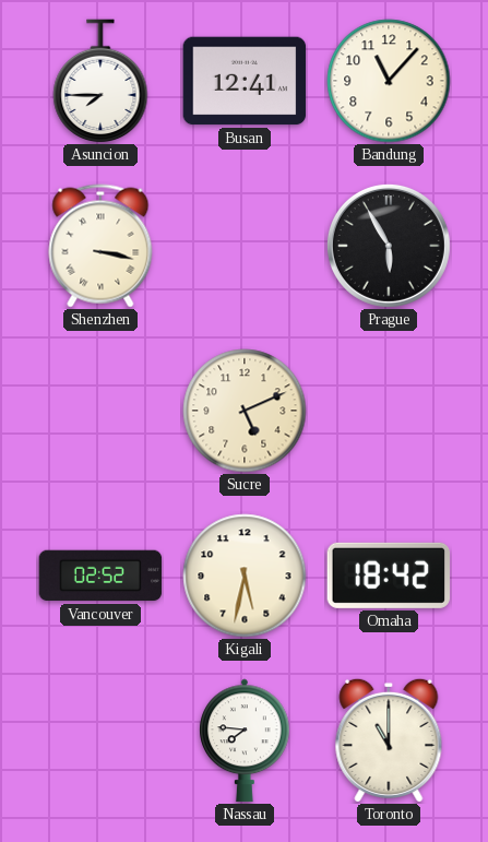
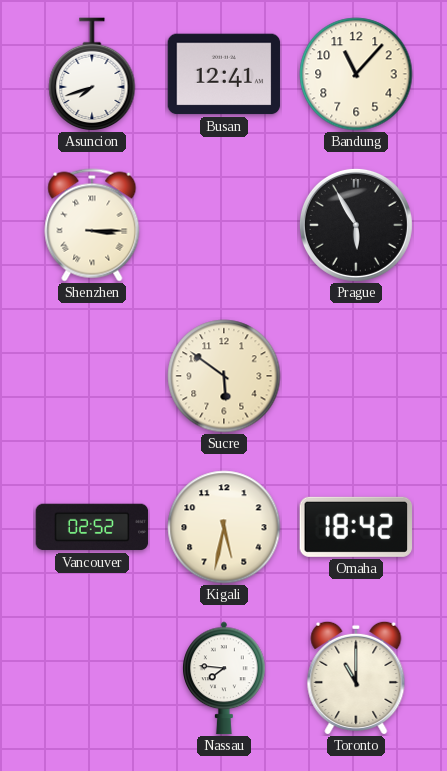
Asuncion: 7:45 -> 7:42 (92, 74)
Shenzhen: 3:17 -> 3:15 (92, 225)
Sucre: 5:11 -> 5:51 (224, 376)
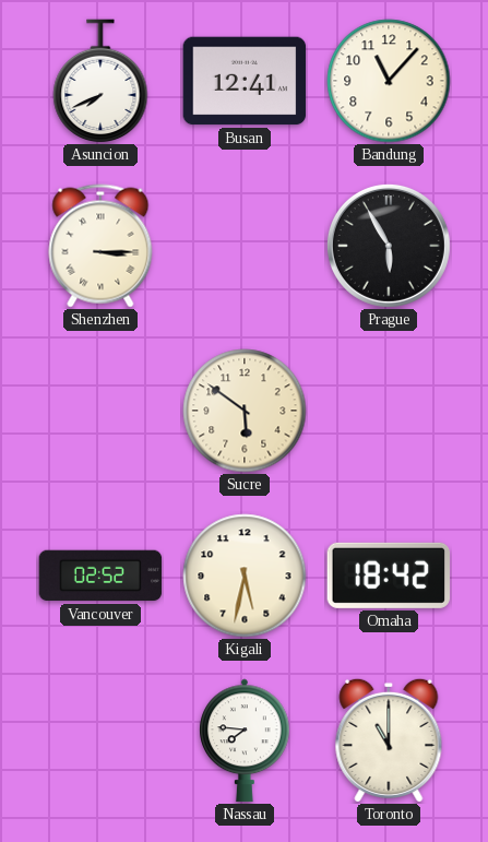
Asuncion: 7:42 -> 7:41 (100, 81)
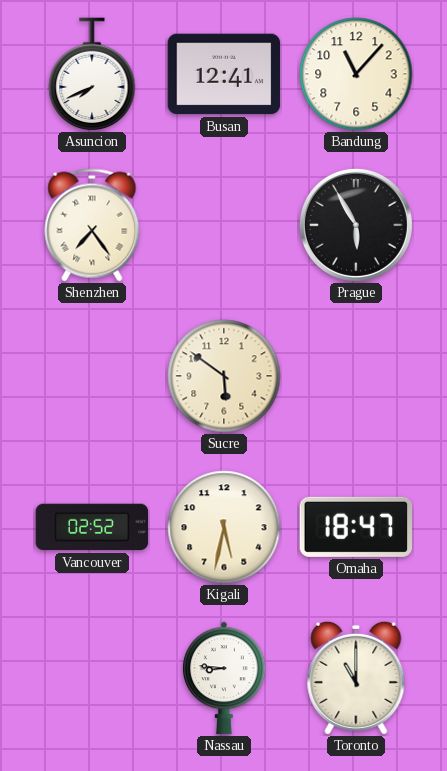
Shenzhen: 3:15 -> 7:24 (92, 225)
Omaha: 18:42 -> 18:47 (356, 527)
Nassau: 7:46 -> 8:46 (225, 678)
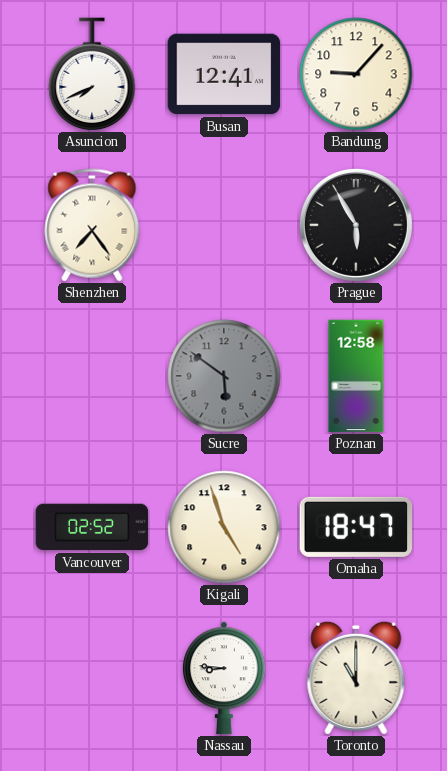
Bandung: 11:07 -> 9:07 (356, 74)
Sucre dial: cream -> grey (224, 376)
Poznan: none -> 12:58 (356, 376)
Kigali: 5:32 -> 4:57 (224, 527)
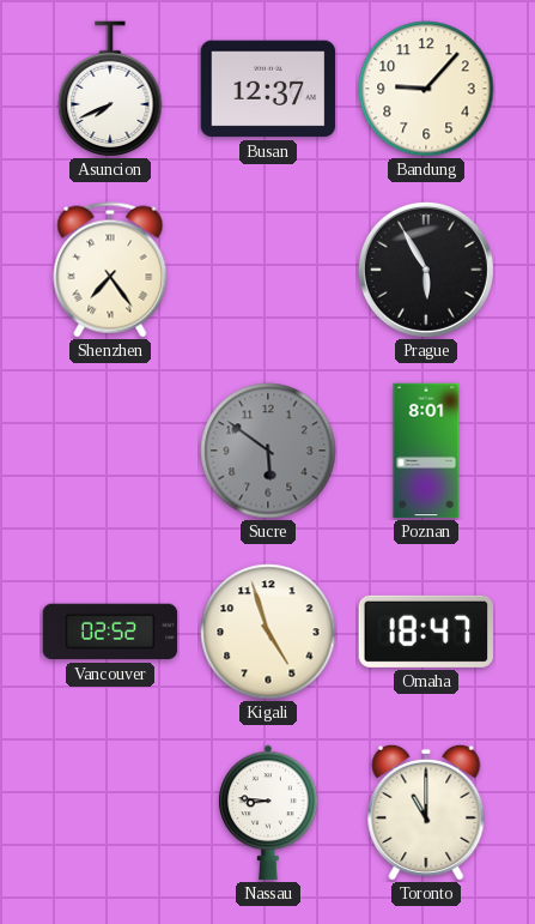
Busan: 12:41 -> 12:37 (268, 89)
Poznan: 12:58 -> 8:01 (426, 451)
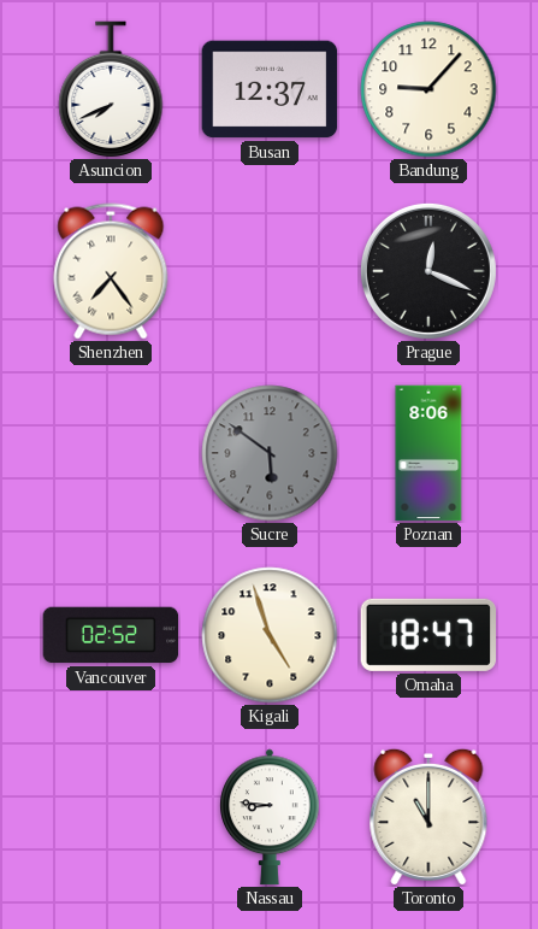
Prague: 5:55 -> 12:19 (428, 271)
Poznan: 8:01 -> 8:06 (428, 453)
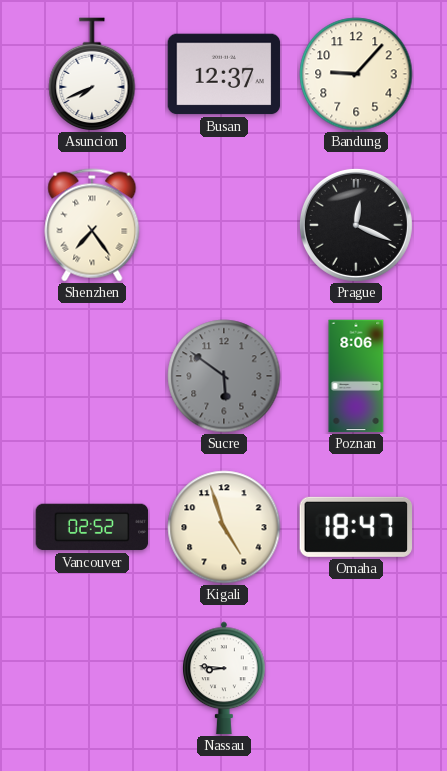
Toronto: 11:00 -> none (428, 817)
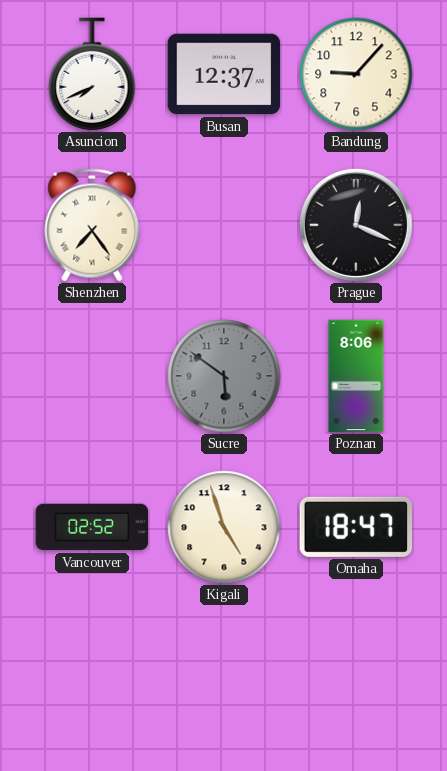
Nassau: 8:46 -> none (225, 678)
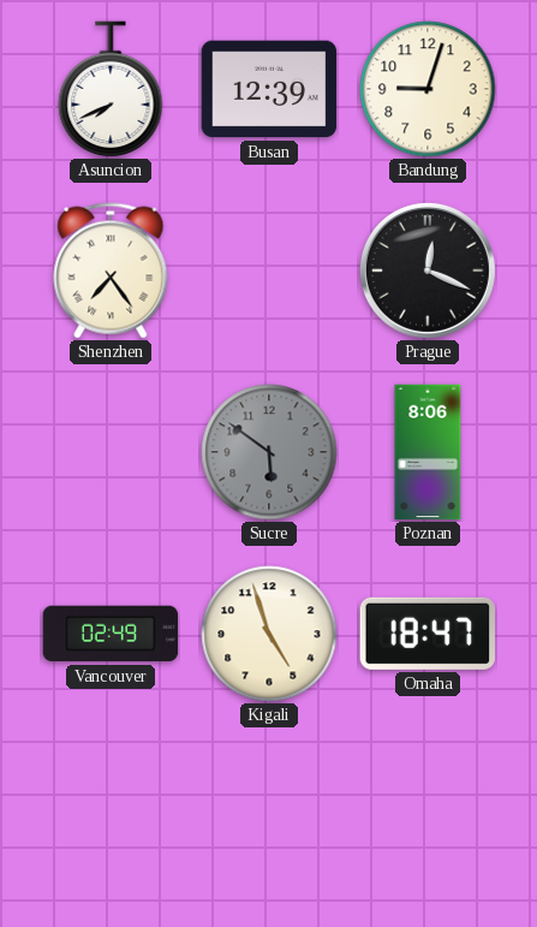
Busan: 12:37 -> 12:39 (269, 89)
Bandung: 9:07 -> 9:03 (428, 89)
Vancouver: 02:52 -> 02:49 (111, 634)
